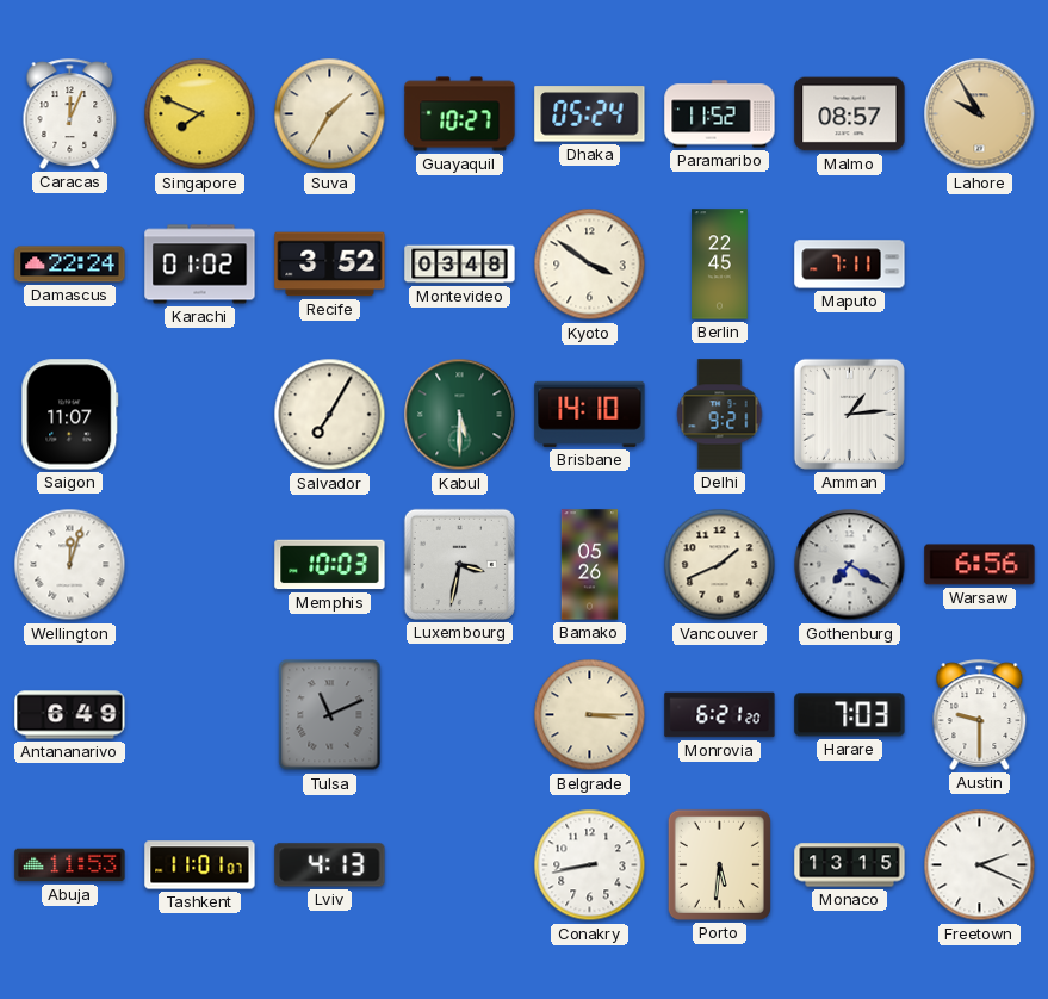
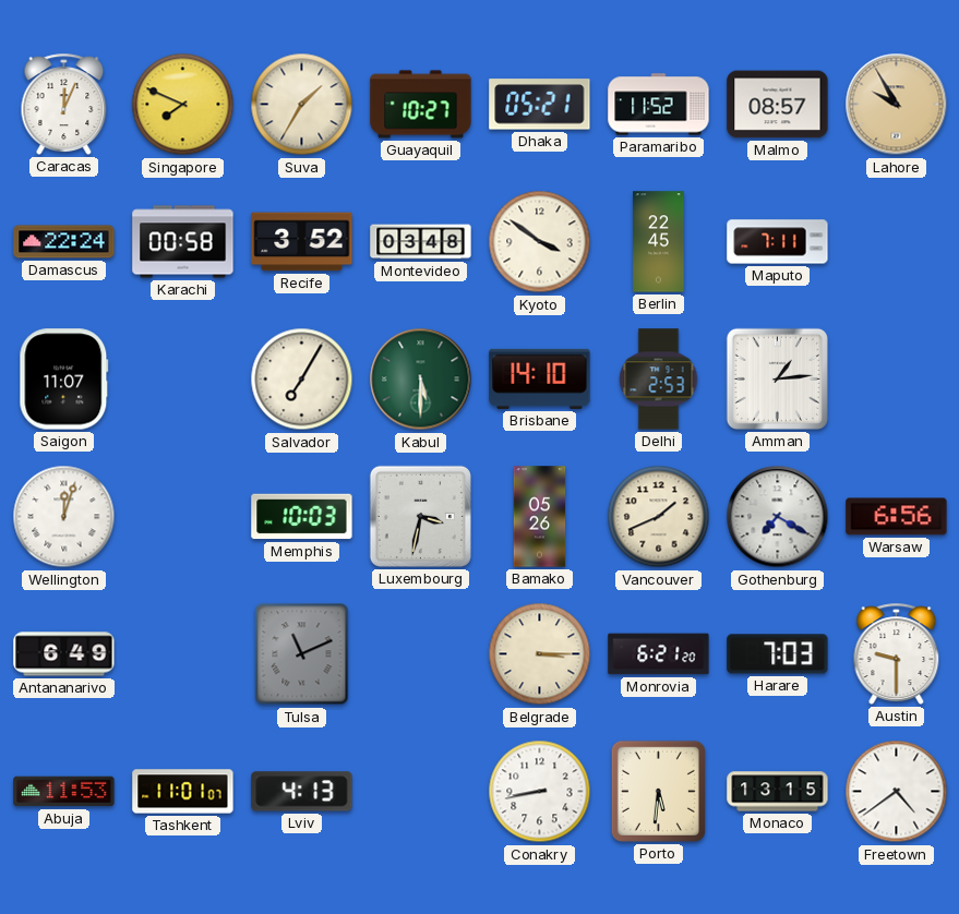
Dhaka: 05:24 -> 05:21 (540, 105)
Karachi: 01:02 -> 00:58 (183, 242)
Delhi: 9:21 -> 2:53 (659, 380)
Freetown: 2:19 -> 4:39 (897, 792)
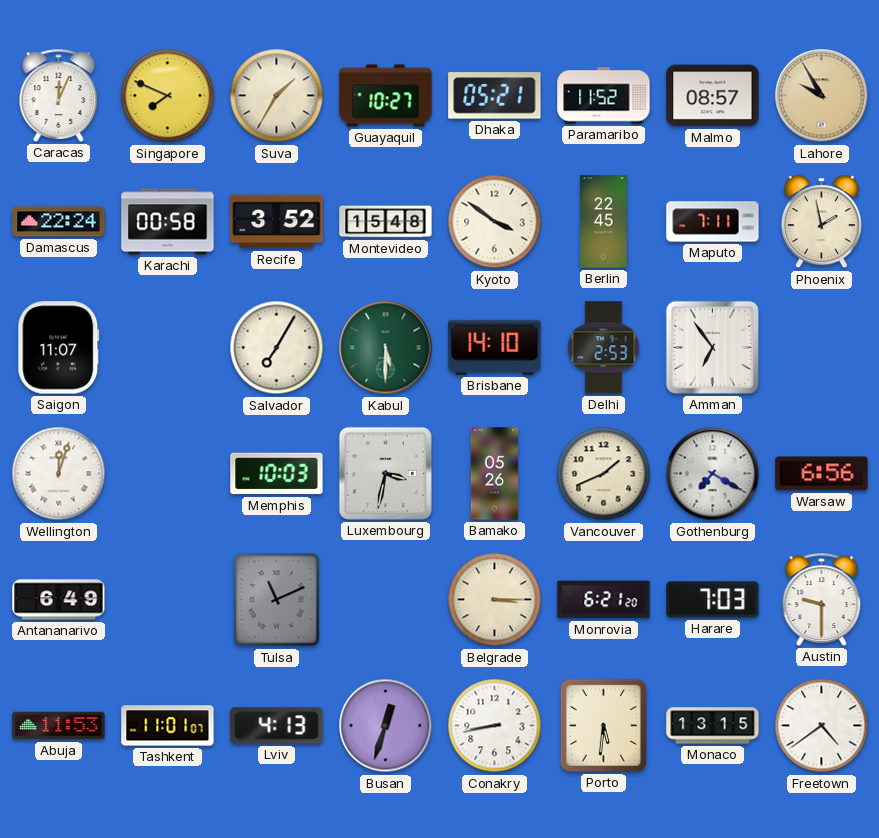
Montevideo: 03:48 -> 15:48 (386, 222)
Phoenix: none -> 1:58 (821, 222)
Amman: 1:14 -> 6:54 (712, 347)
Busan: none -> 12:33 (386, 726)
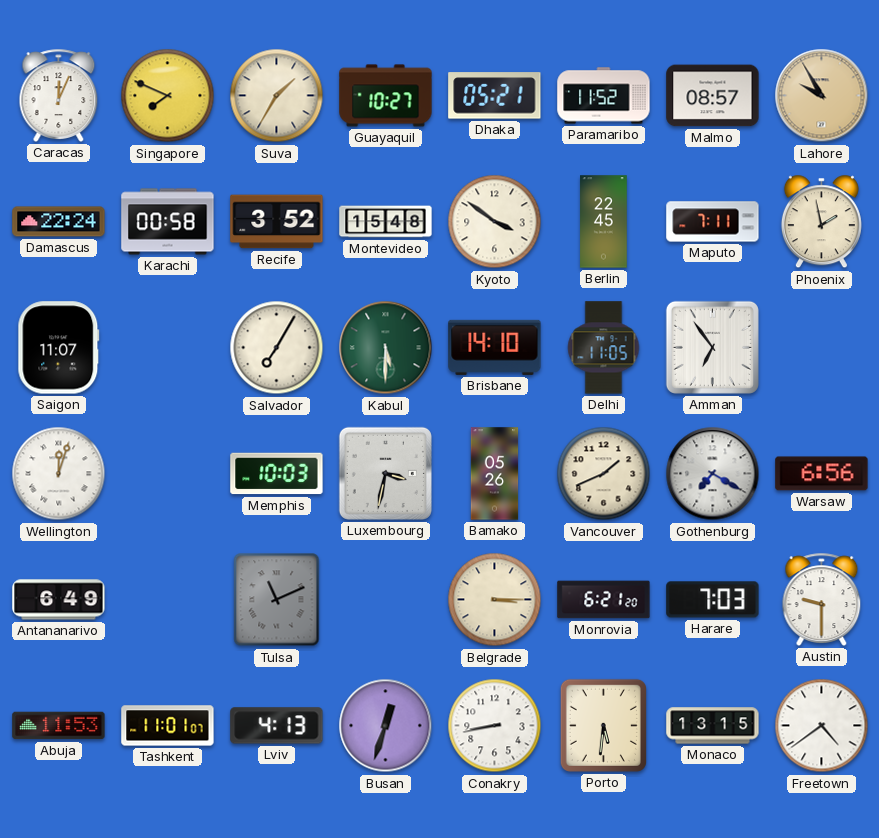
Delhi: 2:53 -> 11:05 (604, 348)
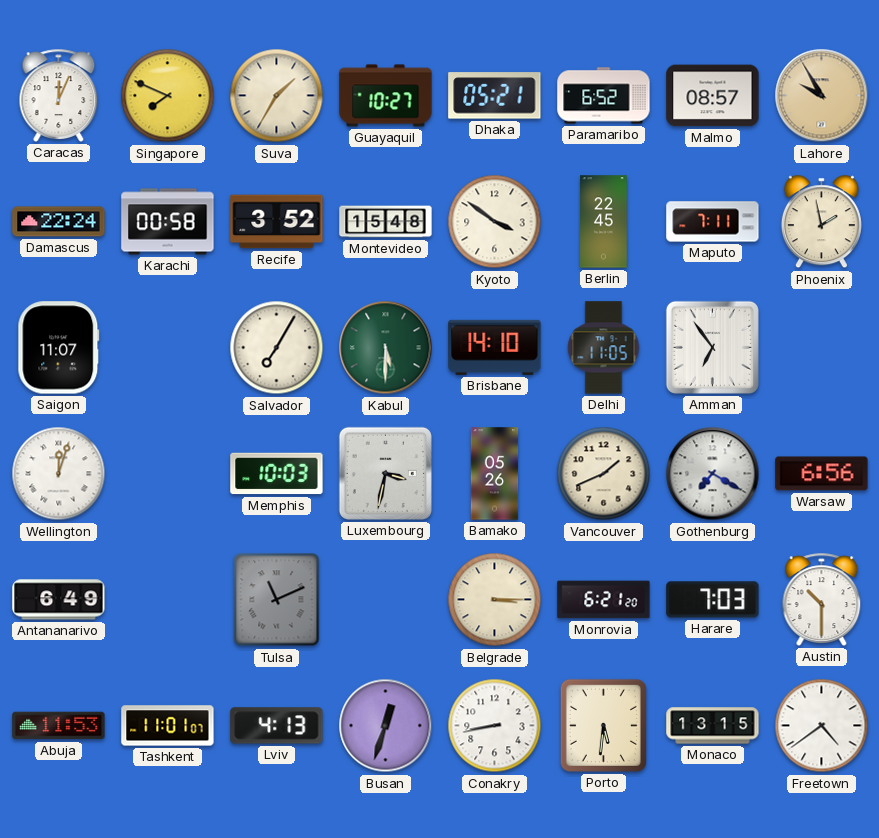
Paramaribo: 11:52 -> 6:52 (604, 96)
Austin: 9:30 -> 10:30 (822, 599)
